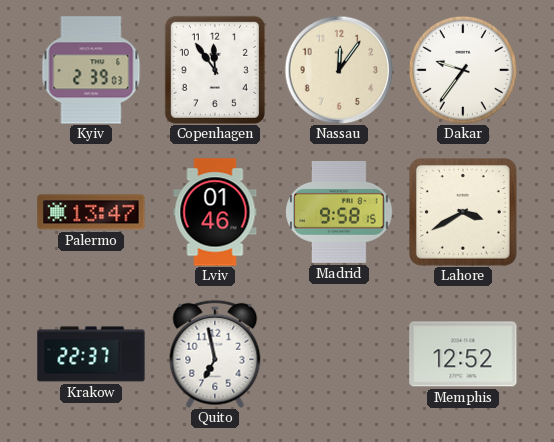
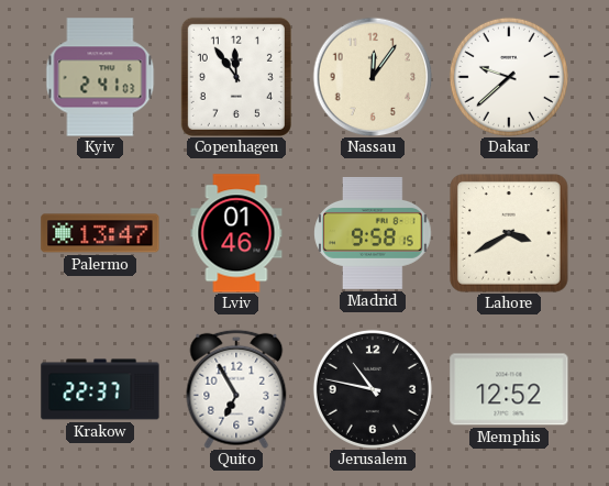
Kyiv: 2:39 -> 2:41 (100, 77)
Dakar: 9:36 -> 9:38 (509, 77)
Quito: 6:58 -> 6:55 (236, 389)
Jerusalem: none -> 10:47 (373, 389)
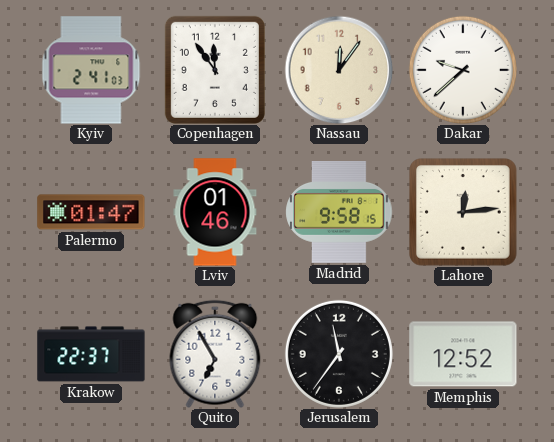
Palermo: 13:47 -> 01:47 (91, 212)
Lahore: 3:40 -> 12:14 (464, 213)
Jerusalem: 10:47 -> 11:36 (339, 354)
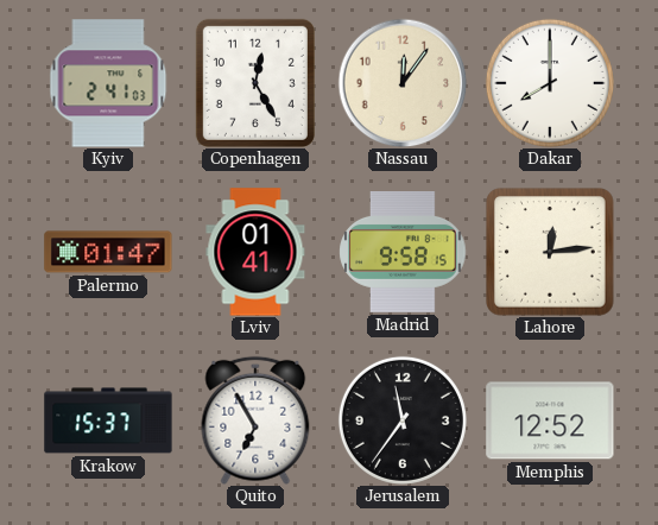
Copenhagen: 11:54 -> 12:25 (255, 83)
Dakar: 9:38 -> 8:00 (550, 83)
Lviv: 01:46 -> 01:41 (255, 252)
Krakow: 22:37 -> 15:37 (108, 420)
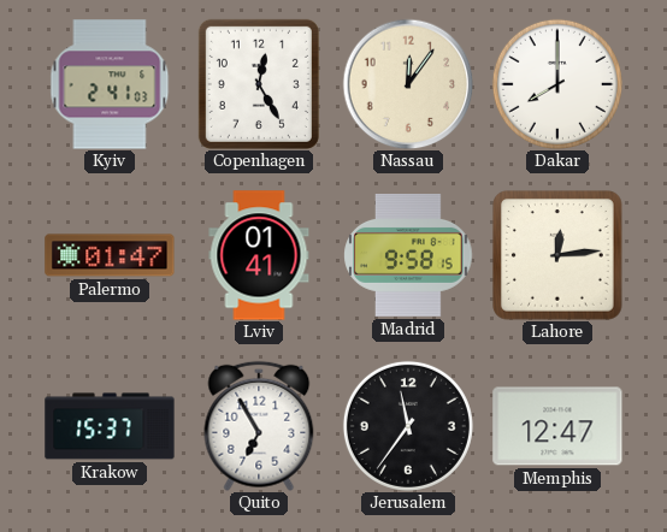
Memphis: 12:52 -> 12:47 (557, 426)
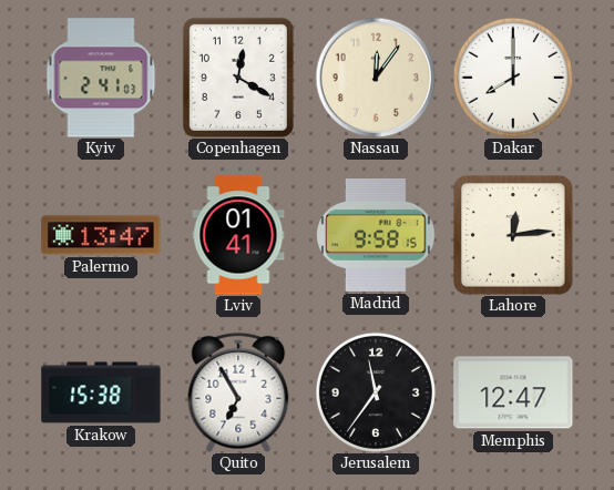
Copenhagen: 12:25 -> 12:20 (238, 78)
Palermo: 01:47 -> 13:47 (101, 235)
Krakow: 15:37 -> 15:38 (101, 392)
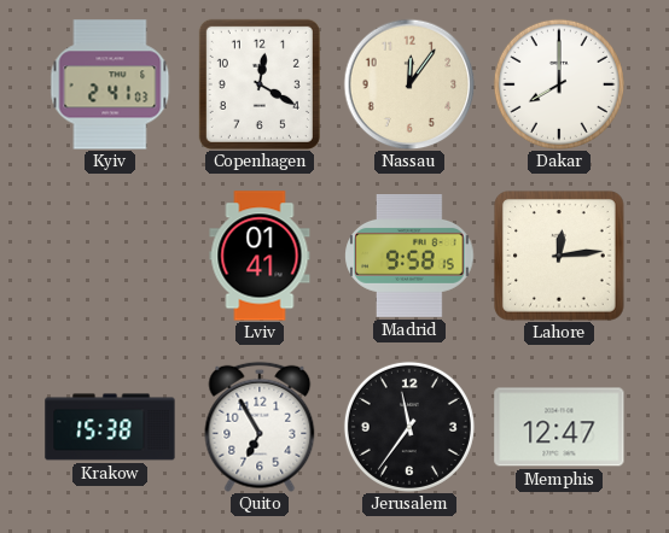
Palermo: 13:47 -> none (101, 235)
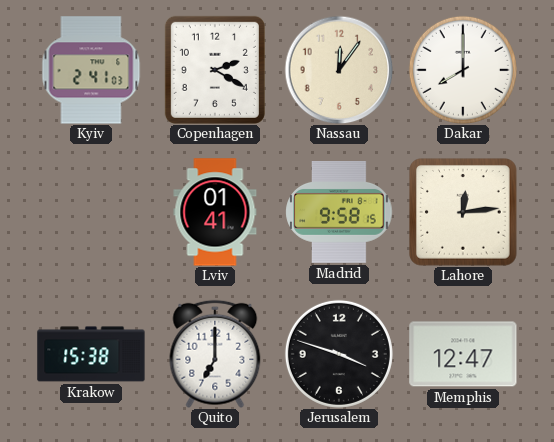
Copenhagen: 12:20 -> 2:20 (215, 70)
Quito: 6:55 -> 7:00 (215, 354)
Jerusalem: 11:36 -> 3:48 (339, 354)
